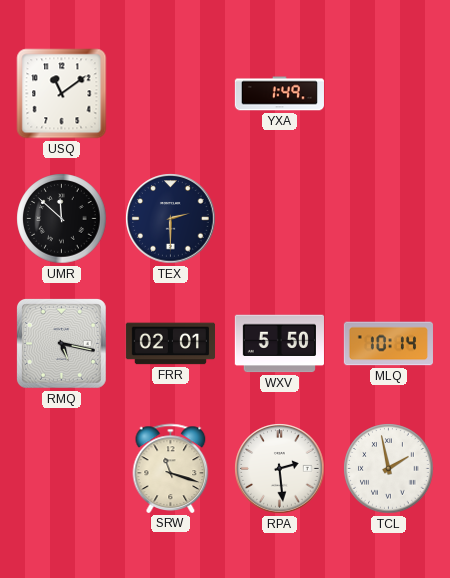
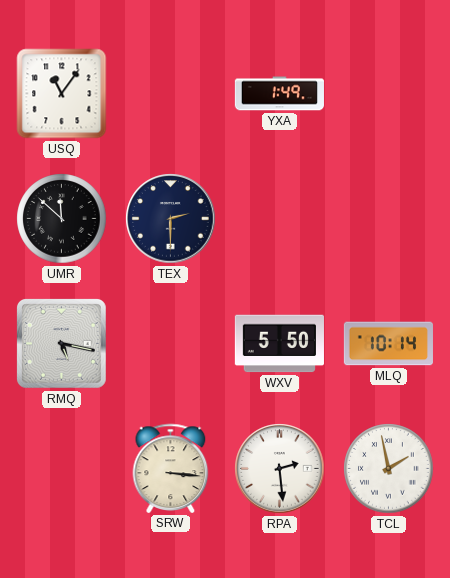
USQ: 11:09 -> 11:06 (62, 94)
FRR: 02:01 -> none (170, 344)
SRW: 11:18 -> 3:16 (171, 468)
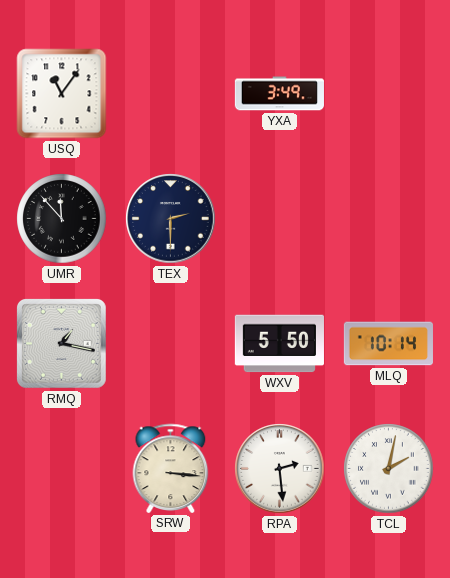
YXA: 1:49 -> 3:49 (279, 94)
UMR: 11:52 -> 11:53 (62, 219)
RMQ: 5:17 -> 1:17 (61, 343)
TCL: 1:58 -> 2:02 (389, 469)
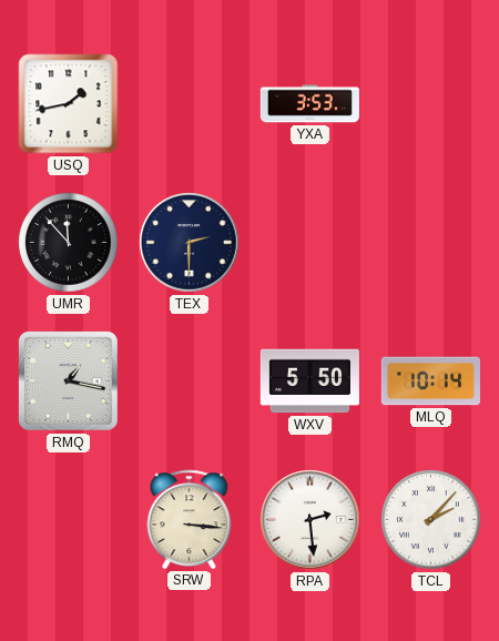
USQ: 11:06 -> 1:43 (69, 104)
YXA: 3:49 -> 3:53 (309, 104)
TCL: 2:02 -> 2:07 (431, 520)
